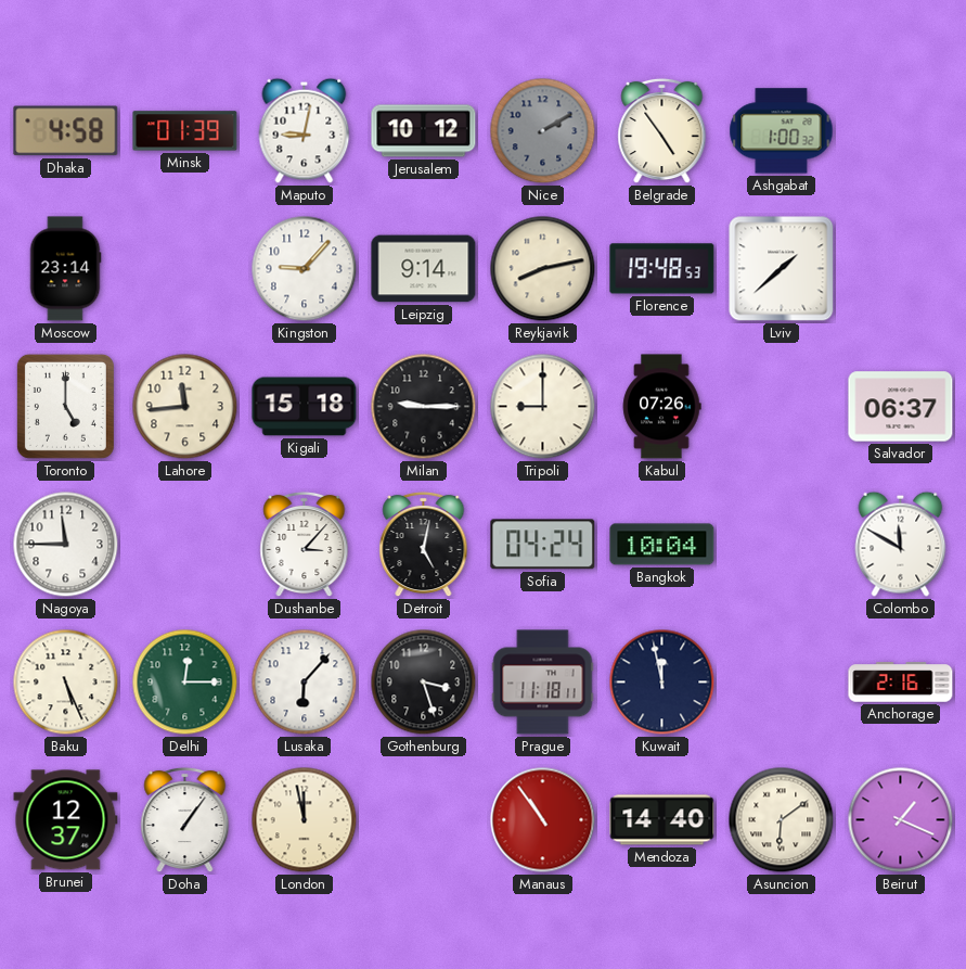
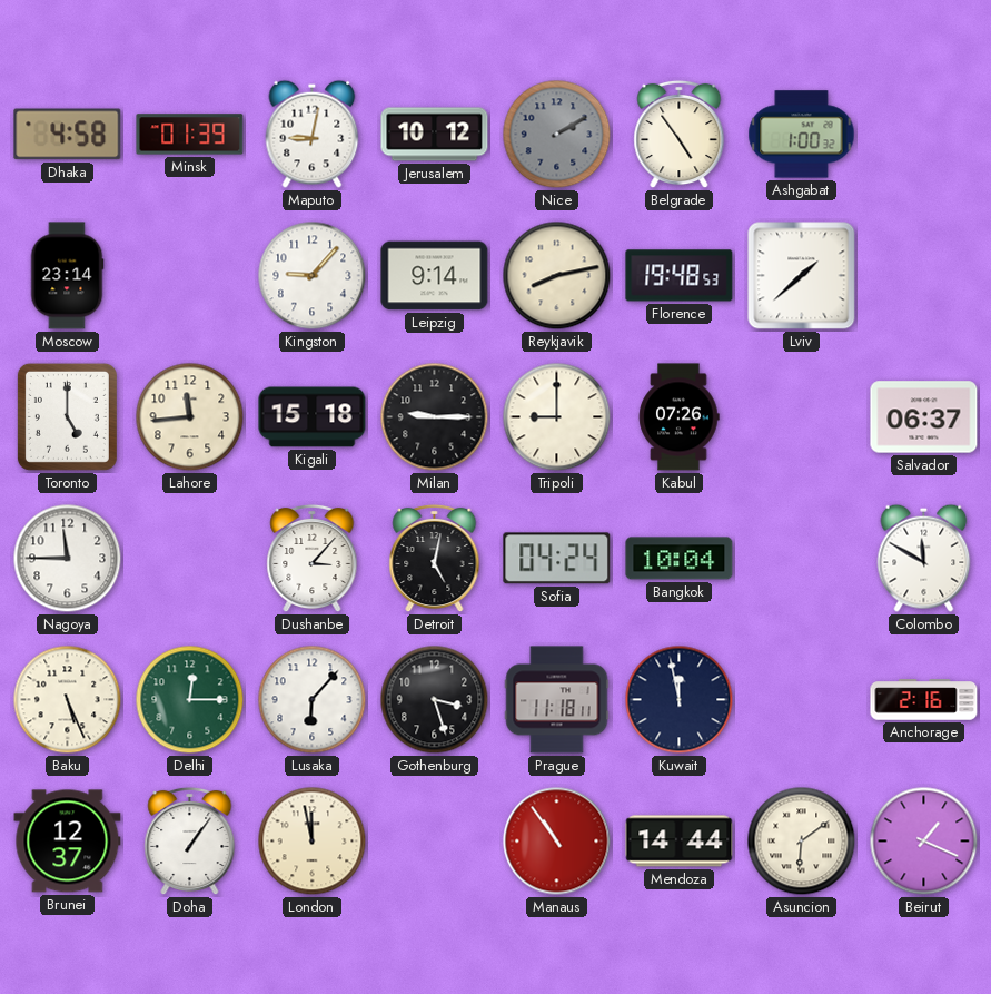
Mendoza: 14:40 -> 14:44 (680, 842)
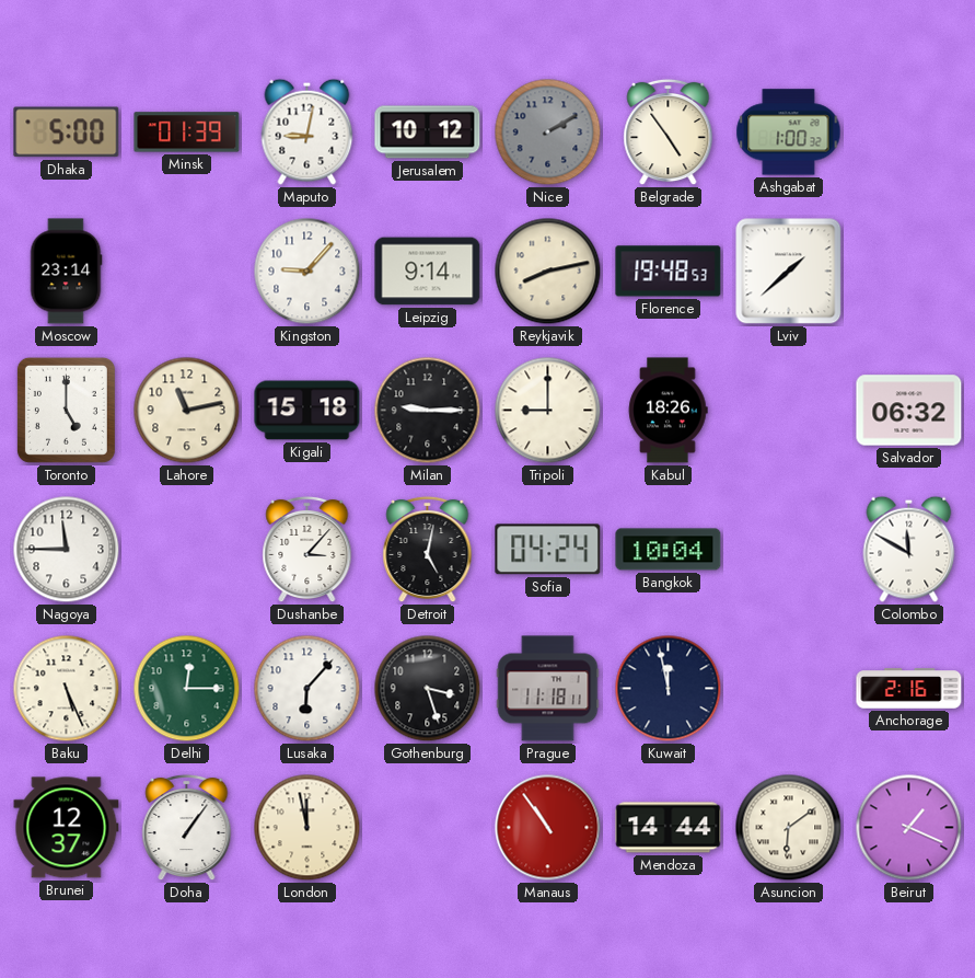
Dhaka: 4:58 -> 5:00 (67, 133)
Lahore: 11:44 -> 11:13 (187, 411)
Kabul: 07:26 -> 18:26 (668, 411)
Salvador: 06:37 -> 06:32 (909, 411)
